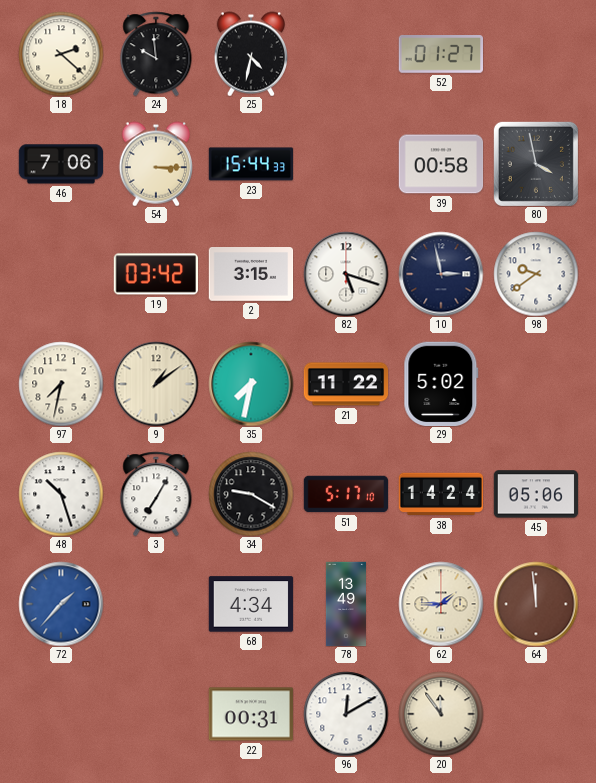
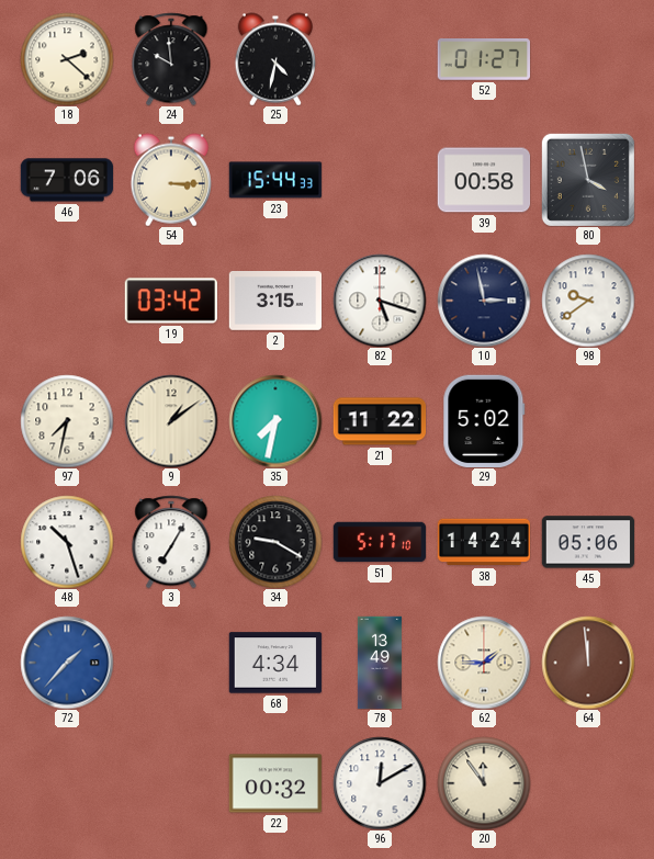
22: 00:31 -> 00:32 (274, 783)
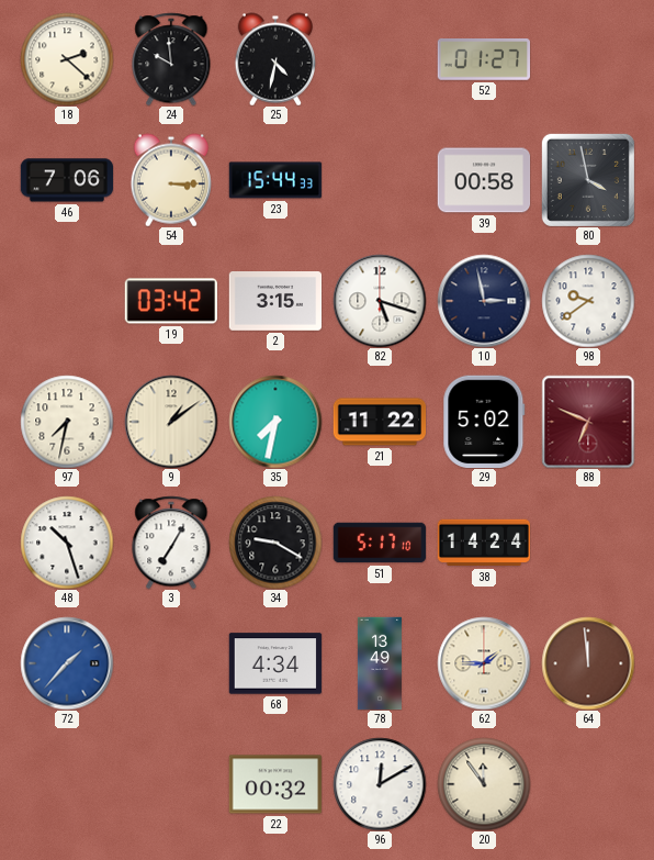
88: none -> 6:49 (588, 422)
45: 05:06 -> none (588, 542)
